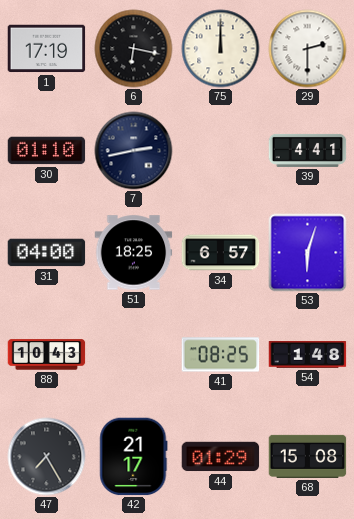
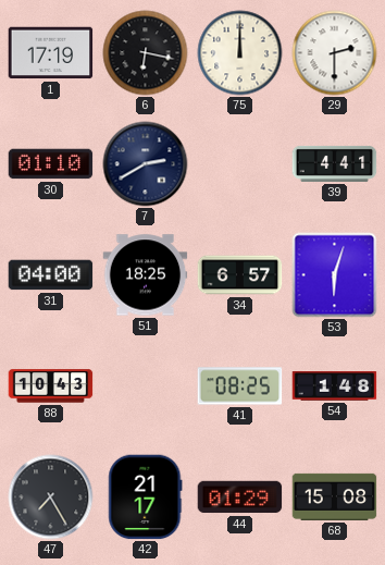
7: 2:43 -> 2:40 (146, 164)
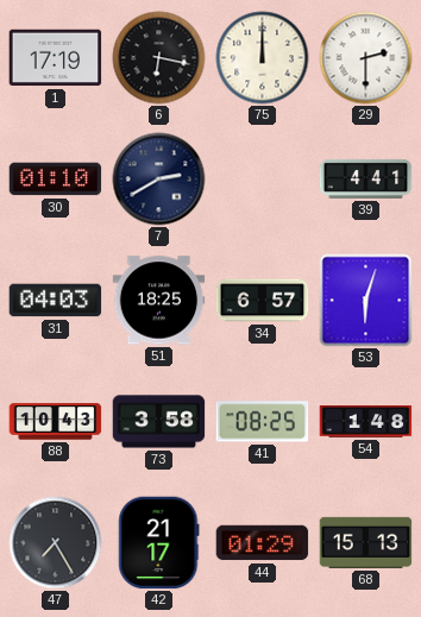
31: 04:00 -> 04:03 (56, 301)
73: none -> 3:58 (159, 422)
68: 15:08 -> 15:13 (366, 542)
